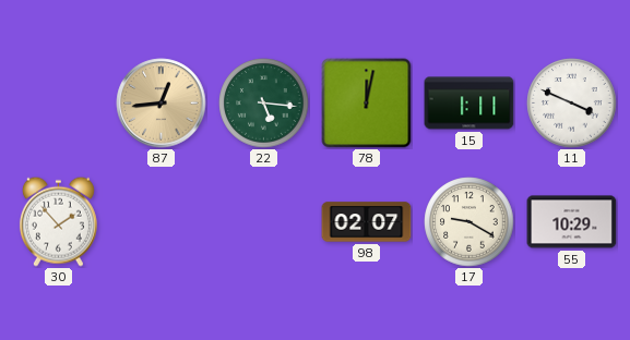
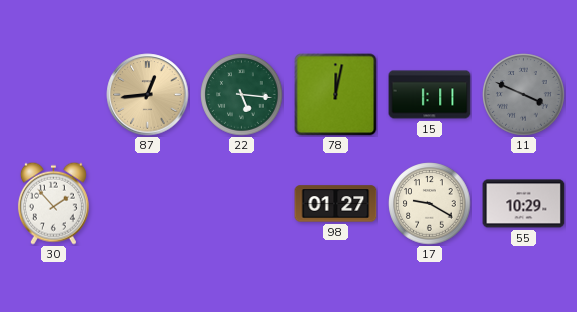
11 dial: white -> grey (524, 95)
98: 02:07 -> 01:27 (336, 204)
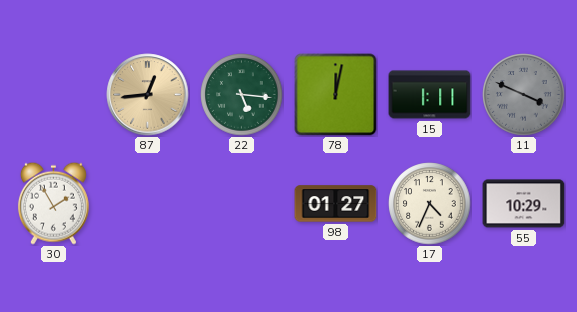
30: 1:53 -> 1:55 (53, 203)
17: 9:20 -> 4:34 (430, 204)
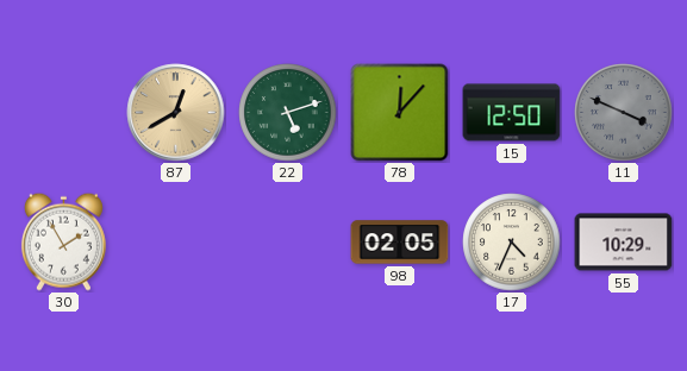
87: 12:44 -> 12:40 (176, 113)
22: 5:16 -> 5:12 (288, 113)
78: 12:02 -> 12:07 (400, 113)
15: 1:11 -> 12:50 (512, 113)
98: 01:27 -> 02:05 (400, 243)
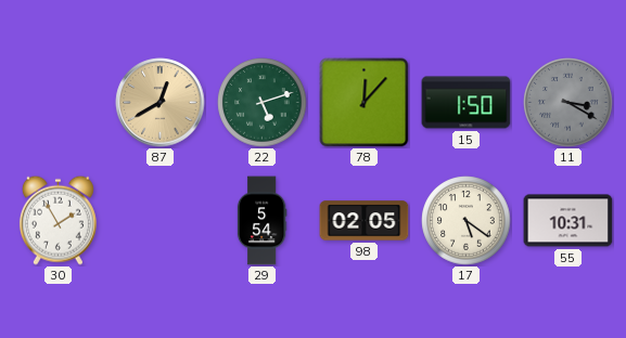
15: 12:50 -> 1:50 (467, 103)
11: 3:49 -> 3:20 (568, 103)
29: none -> 5:54 (261, 221)
17: 4:34 -> 5:21 (467, 221)
55: 10:29 -> 10:31 (568, 221)
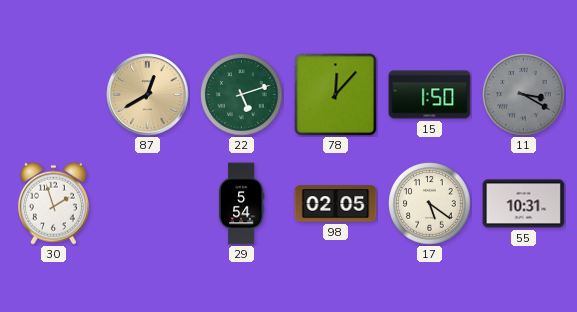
30: 1:55 -> 1:57 (53, 203)
